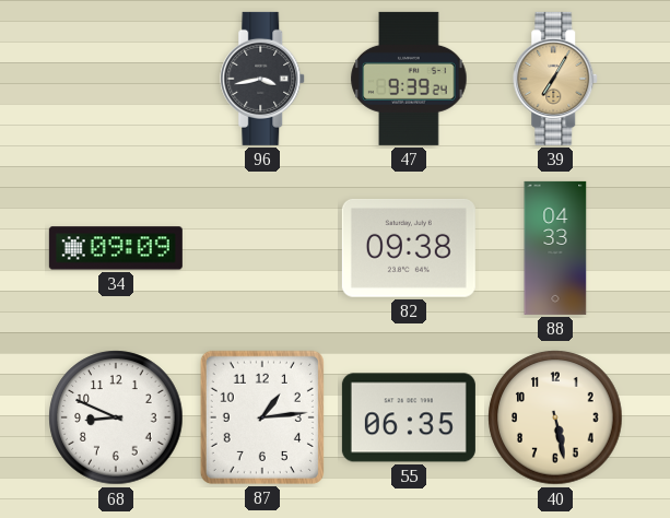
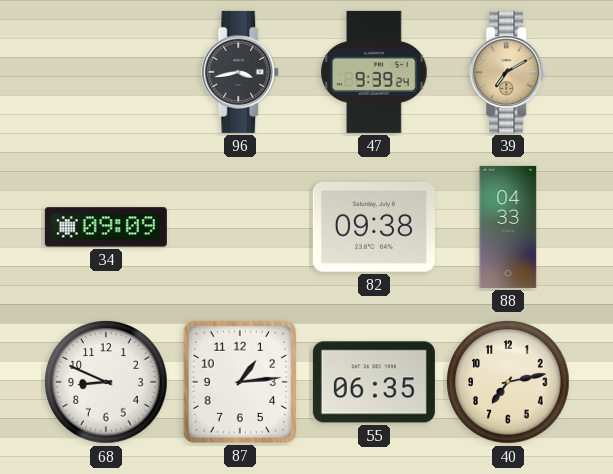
39: 7:05 -> 7:10 (509, 72)
40: 5:28 -> 7:13 (508, 382)
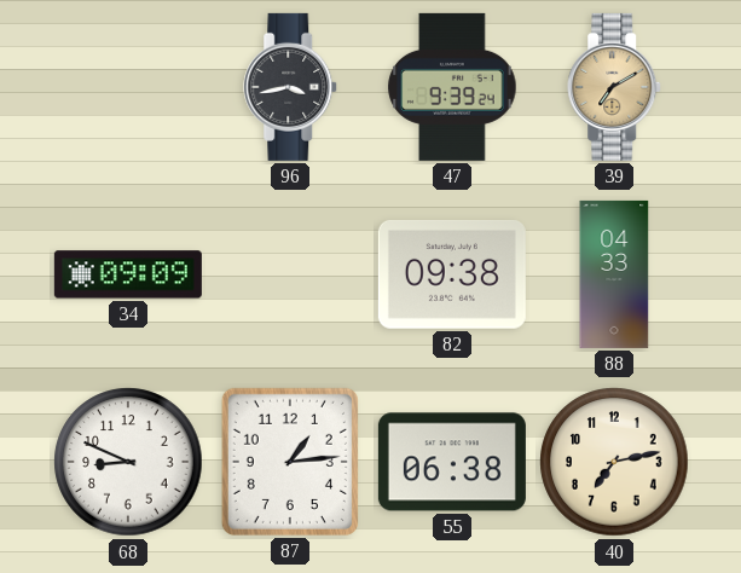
55: 06:35 -> 06:38 (452, 462)
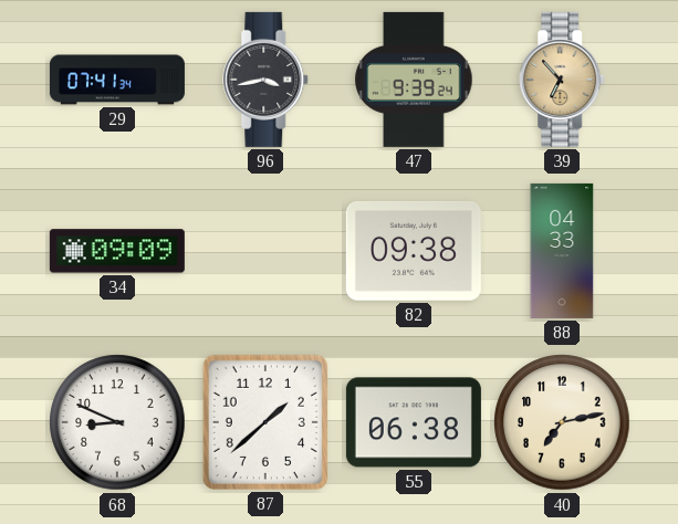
29: none -> 07:41 (117, 80)
39: 7:10 -> 6:53 (563, 80)
87: 1:14 -> 1:38 (265, 422)
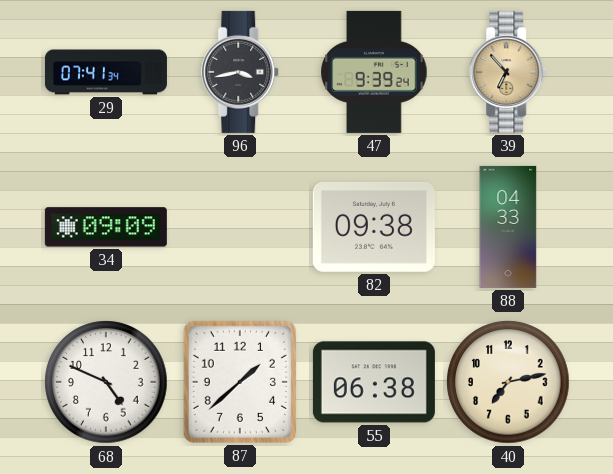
68: 8:49 -> 4:49 (106, 382)
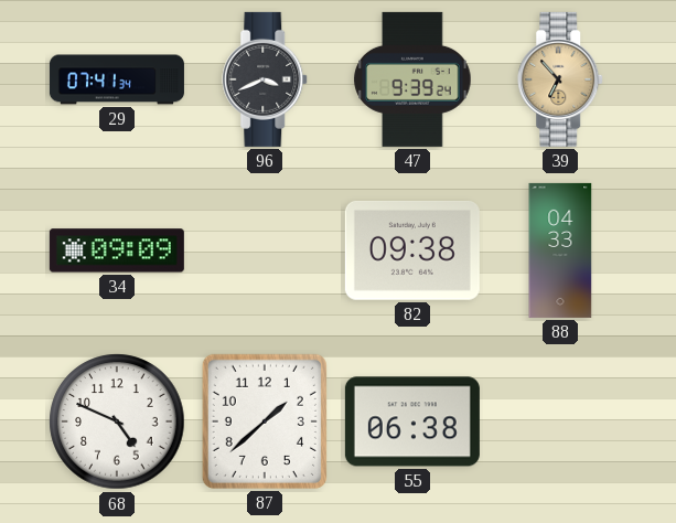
96: 3:43 -> 3:41 (266, 79)
40: 7:13 -> none (508, 382)
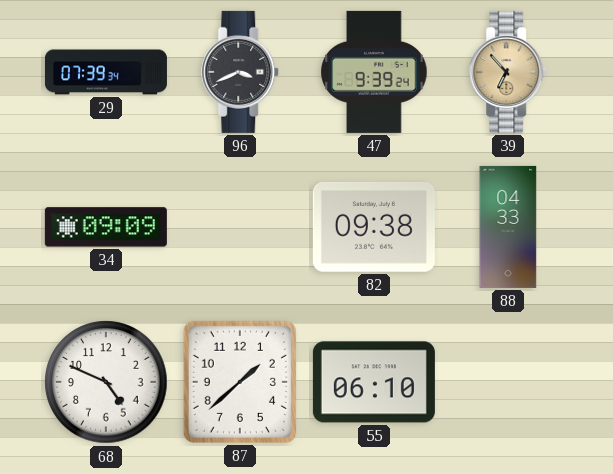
29: 07:41 -> 07:39 (106, 72)
55: 06:38 -> 06:10 (374, 382)
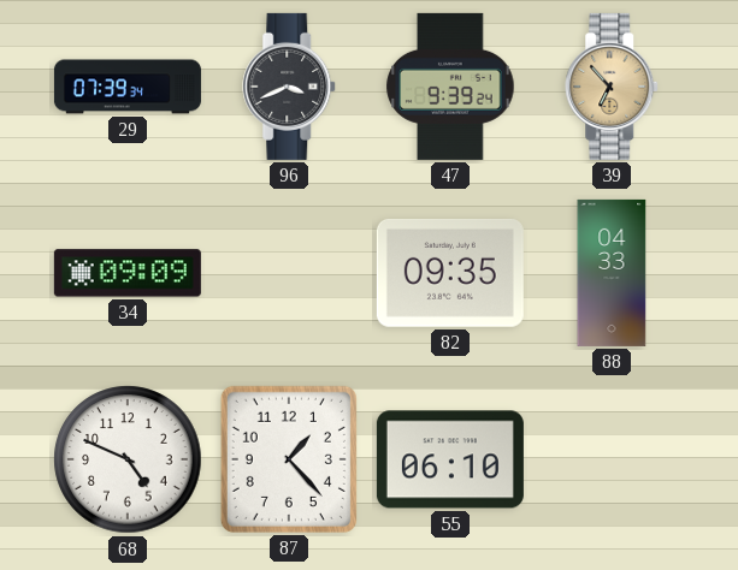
82: 09:38 -> 09:35 (450, 273)
87: 1:38 -> 1:23 (289, 459)
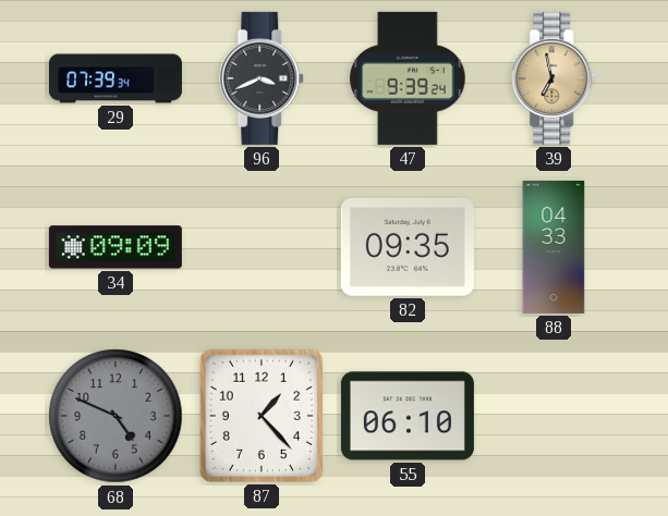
39: 6:53 -> 6:58 (555, 78)
68 dial: white -> grey (116, 416)
